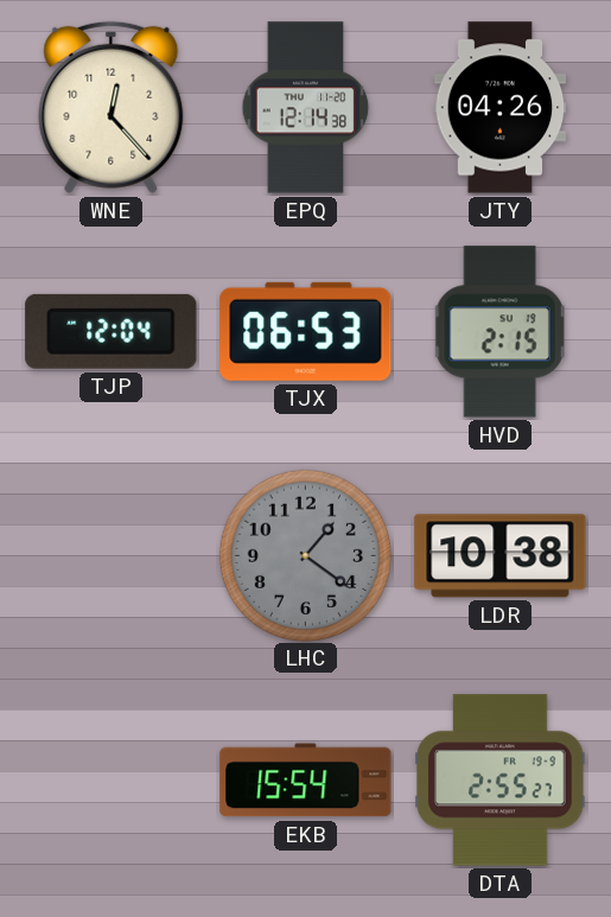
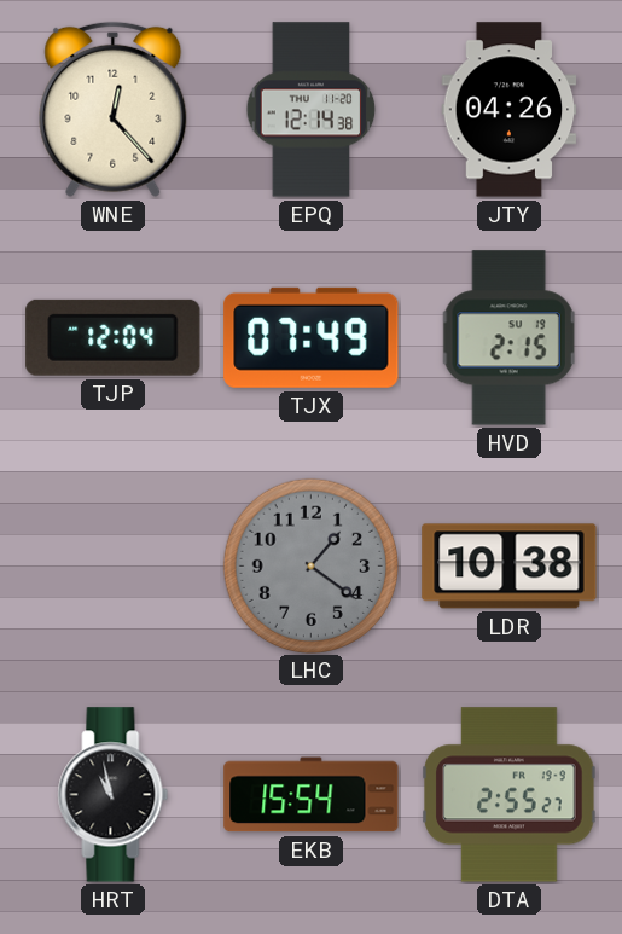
TJX: 06:53 -> 07:49 (312, 337)
HRT: none -> 10:58 (114, 795)
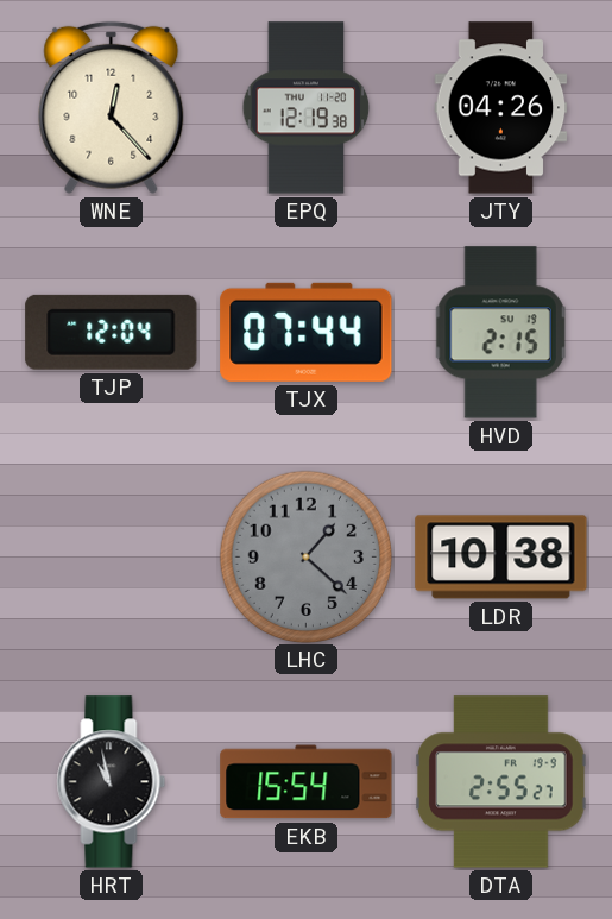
EPQ: 12:14 -> 12:19 (307, 108)
TJX: 07:49 -> 07:44 (307, 332)
LHC: 1:21 -> 1:22 (305, 556)
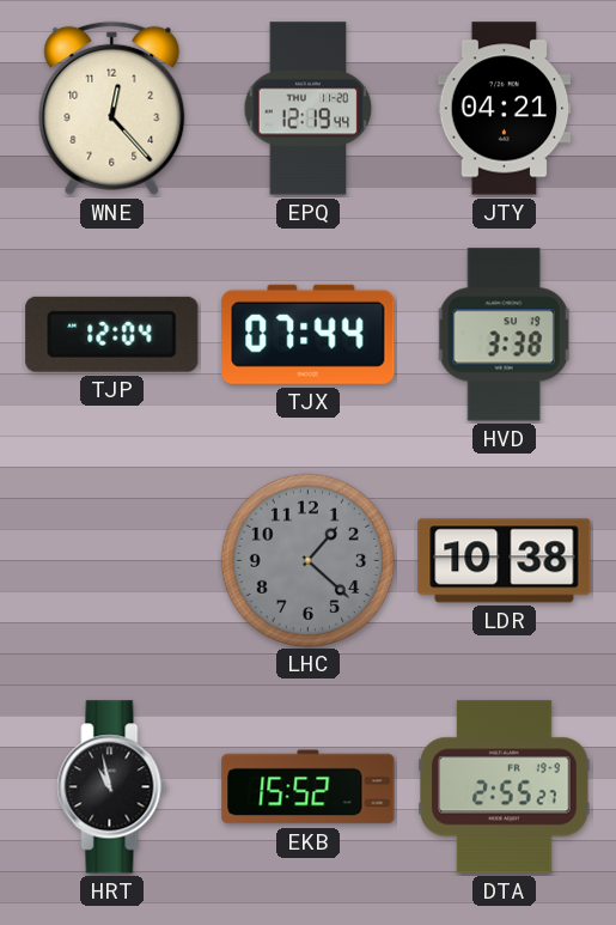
EPQ: 12:19:38 -> 12:19:44 (309, 109)
JTY: 04:26 -> 04:21 (505, 109)
HVD: 2:15 -> 3:38 (504, 335)
EKB: 15:54 -> 15:52 (309, 787)
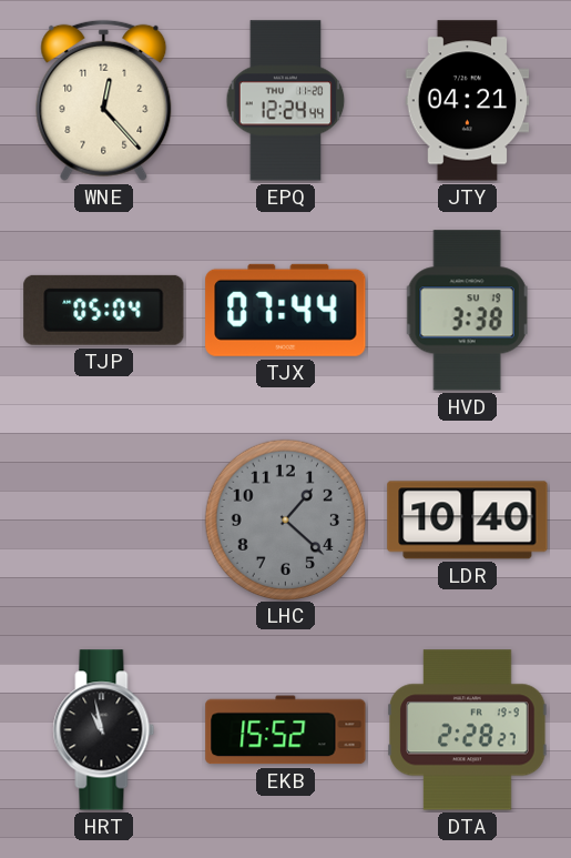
EPQ: 12:19 -> 12:24 (286, 101)
TJP: 12:04 -> 05:04 (104, 310)
LDR: 10:38 -> 10:40 (468, 521)
DTA: 2:55 -> 2:28 (468, 730)
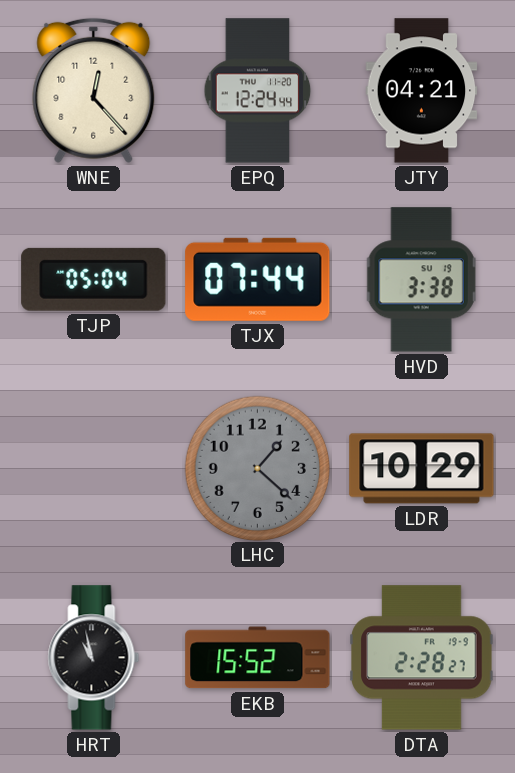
LDR: 10:40 -> 10:29 (422, 469)
